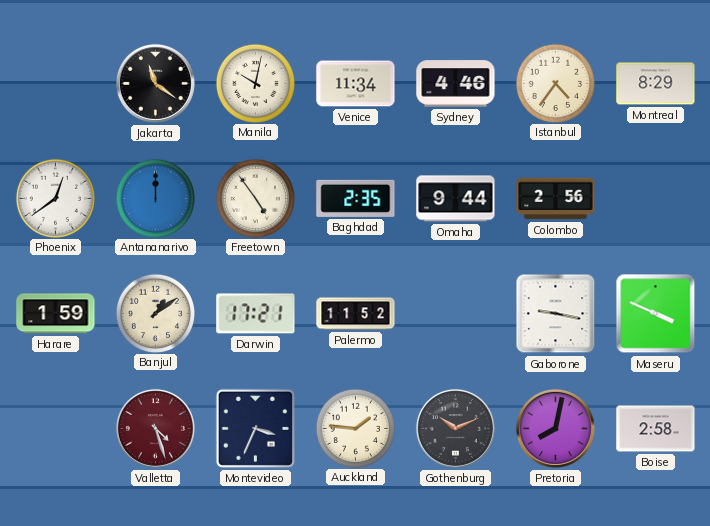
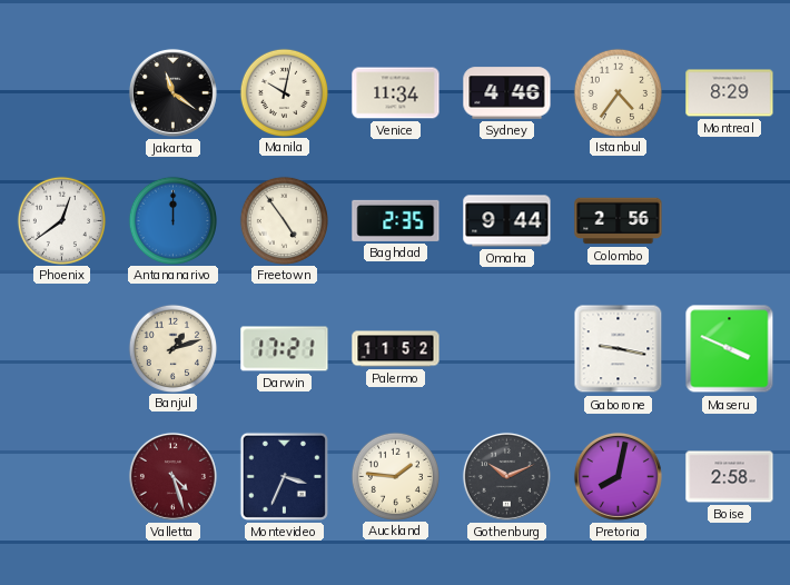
Harare: 1:59 -> none (56, 314)
Banjul: 1:09 -> 1:12 (172, 348)
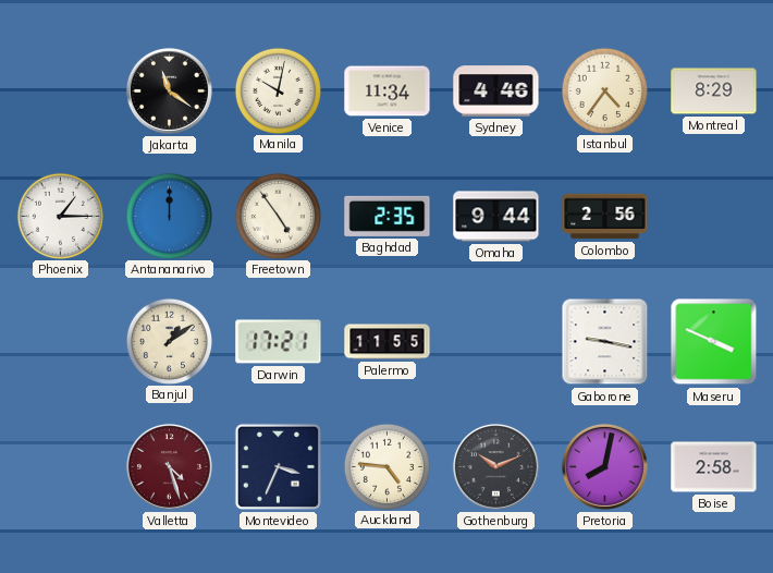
Phoenix: 12:39 -> 1:15 (60, 216)
Banjul: 1:12 -> 1:09 (169, 341)
Palermo: 11:52 -> 11:55 (388, 342)
Auckland: 1:46 -> 4:46 (387, 466)
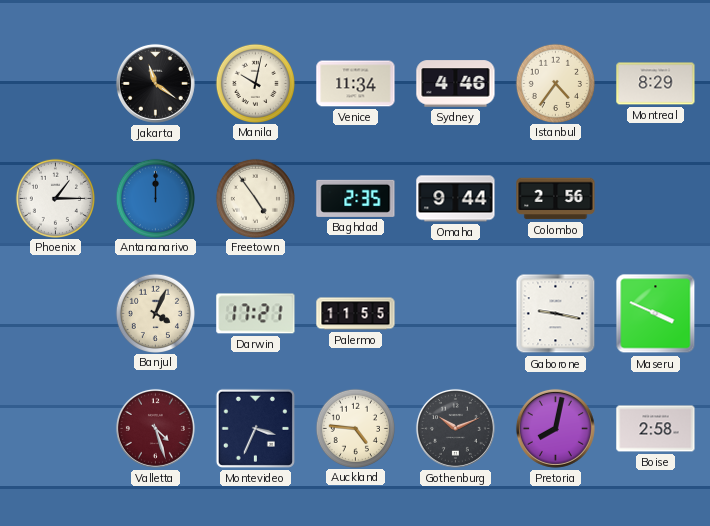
Banjul: 1:09 -> 4:04 (155, 313)
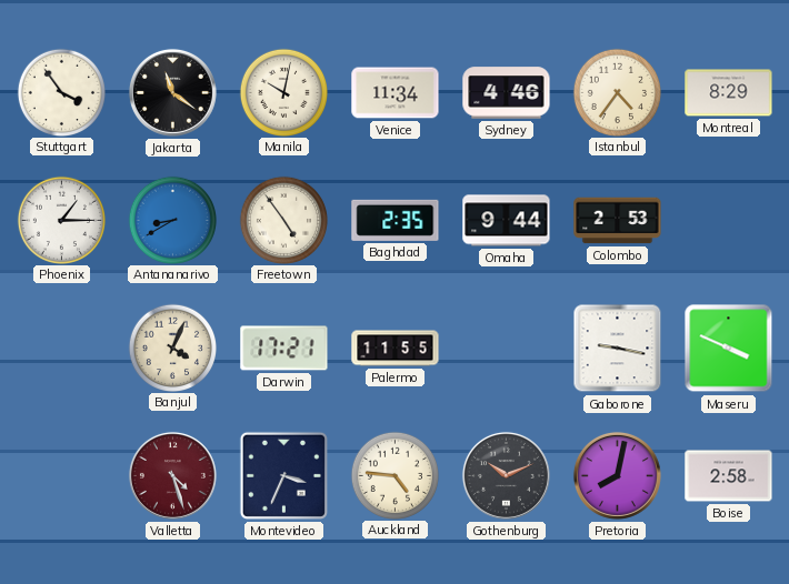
Stuttgart: none -> 3:54 (61, 92)
Antananarivo: 12:00 -> 8:40 (172, 220)
Colombo: 2:56 -> 2:53 (618, 221)
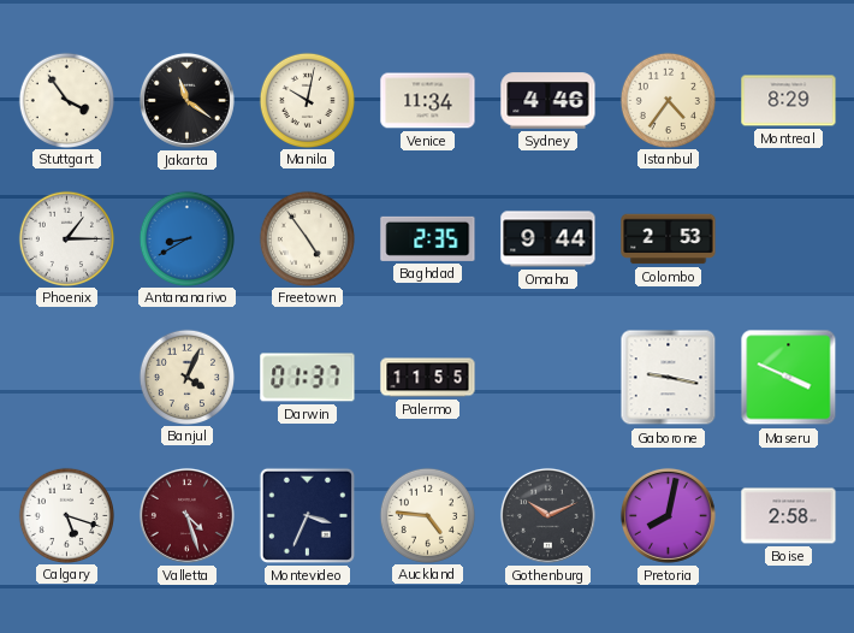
Darwin: 17:21 -> 01:37 (308, 378)
Calgary: none -> 5:18 (66, 515)
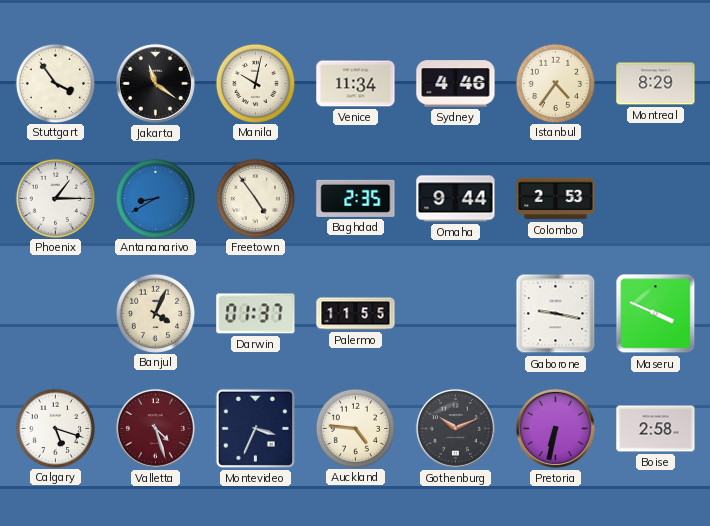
Pretoria: 8:02 -> 6:32 (555, 428)
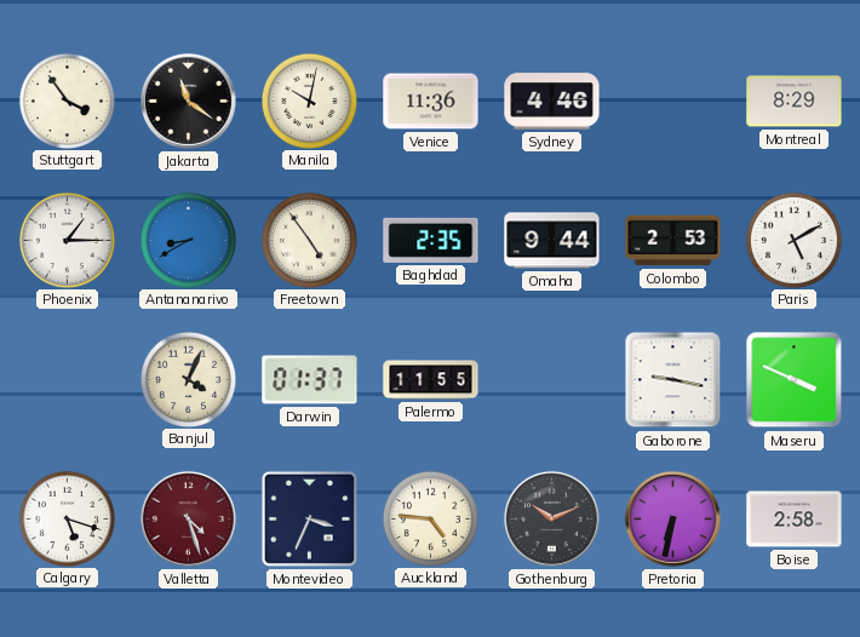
Venice: 11:34 -> 11:36 (431, 102)
Istanbul: 4:36 -> none (555, 83)
Paris: none -> 5:10 (793, 240)
